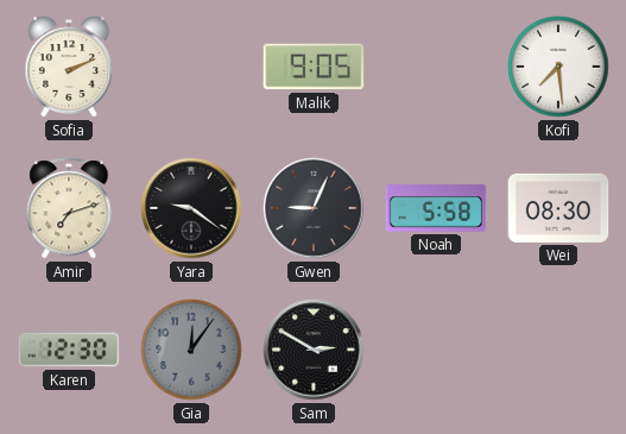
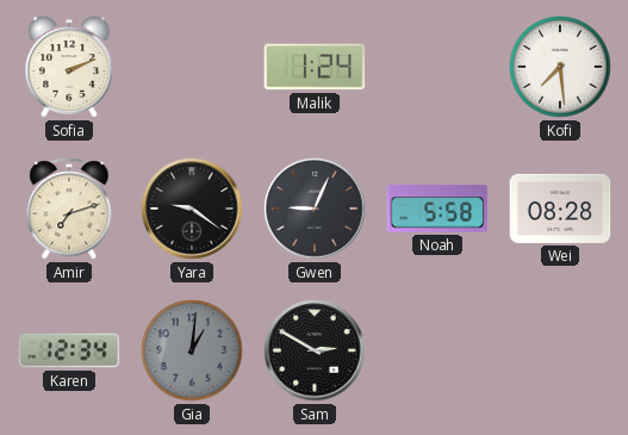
Malik: 9:05 -> 1:24 (315, 67)
Wei: 08:30 -> 08:28 (560, 209)
Karen: 12:30 -> 12:34 (69, 350)
Gia: 12:06 -> 1:01 (192, 350)
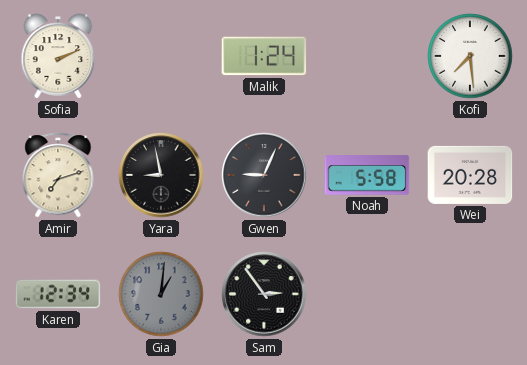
Yara: 9:21 -> 8:58 (161, 175)
Wei: 08:28 -> 20:28 (470, 175)
Sam: 2:50 -> 2:54 (264, 294)
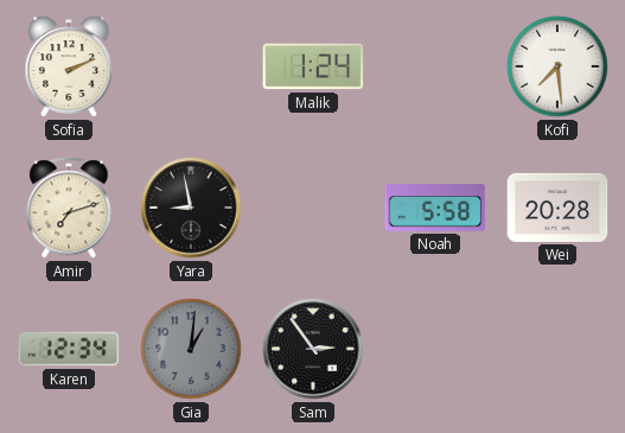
Gwen: 9:04 -> none (264, 175)
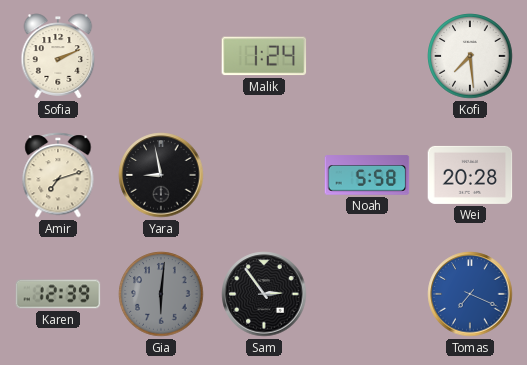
Karen: 12:34 -> 12:39 (58, 294)
Gia: 1:01 -> 6:01 (161, 294)
Tomas: none -> 7:19 (470, 294)
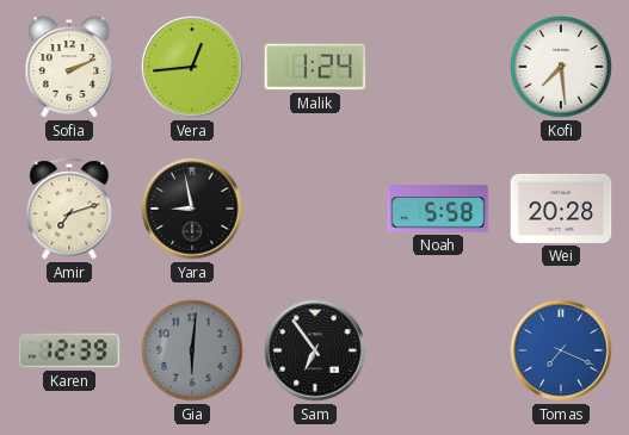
Vera: none -> 12:44 (192, 67)
Sam: 2:54 -> 6:54 (315, 350)
